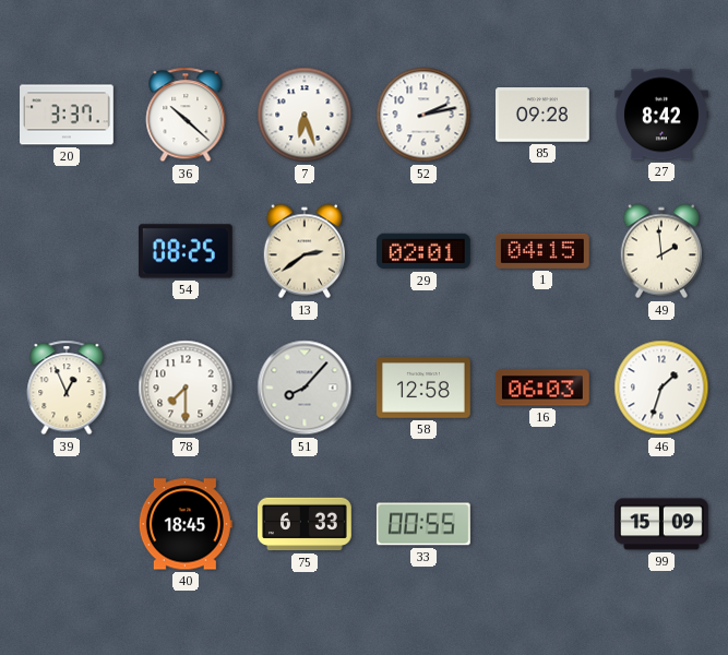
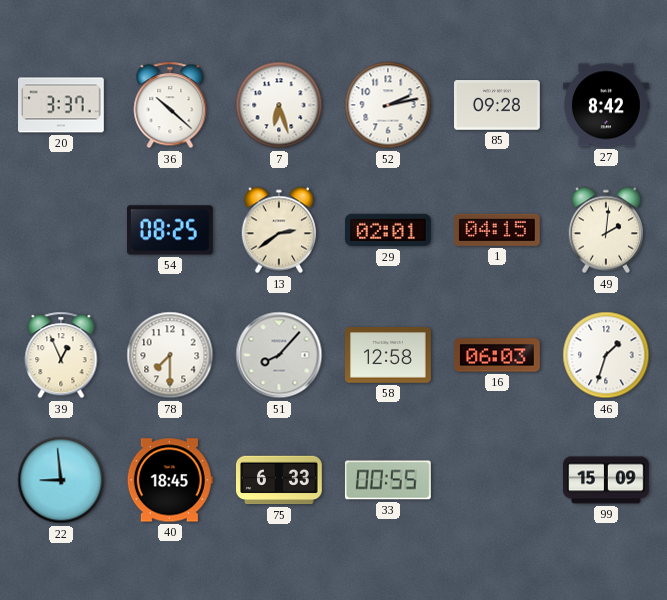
49: 1:59 -> 2:01 (606, 230)
22: none -> 8:59 (61, 480)
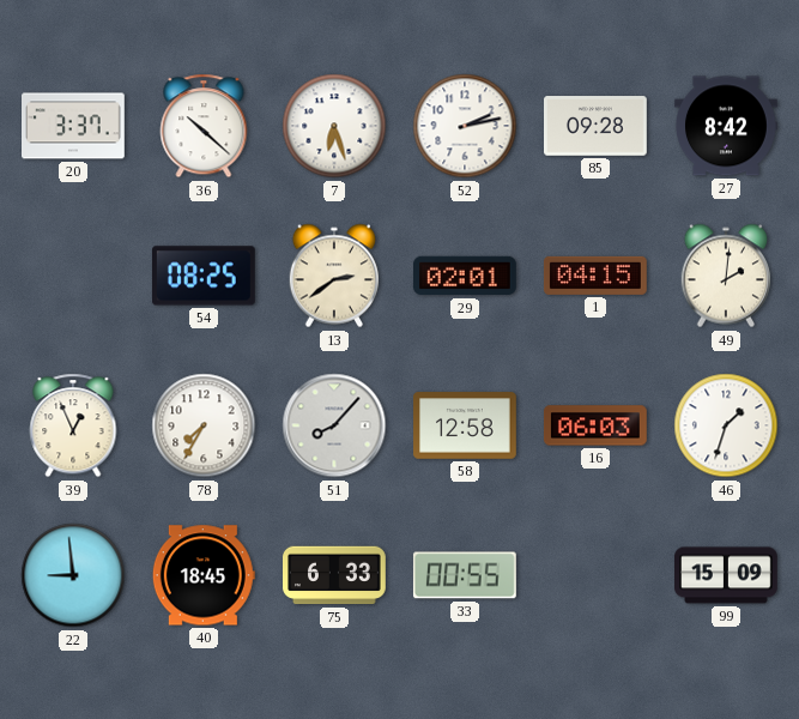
78: 7:30 -> 7:35 (204, 425)
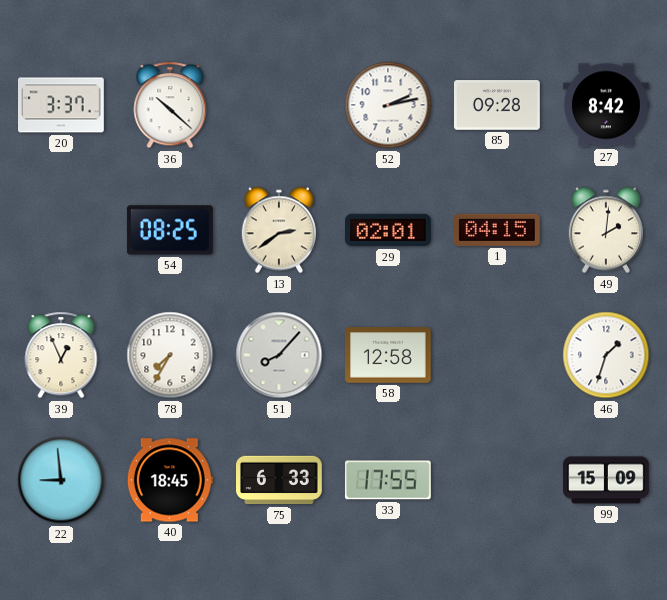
7: 6:27 -> none (334, 126)
16: 06:03 -> none (595, 425)
33: 00:55 -> 17:55 (388, 480)
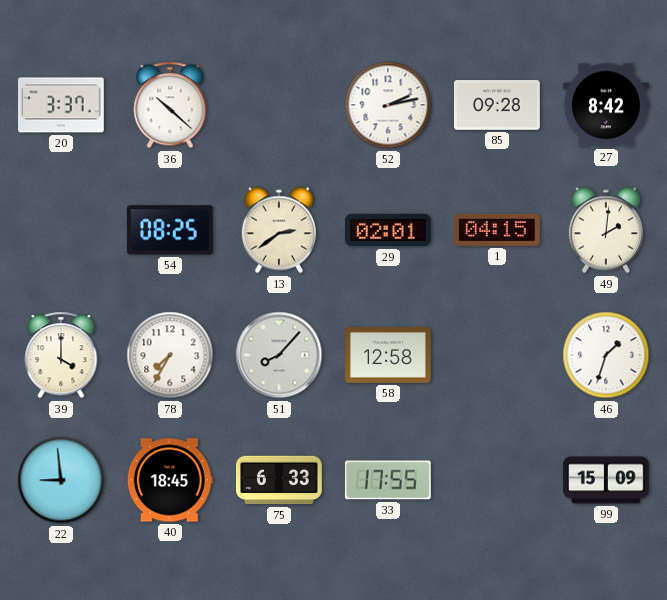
39: 12:56 -> 4:00 (61, 355)
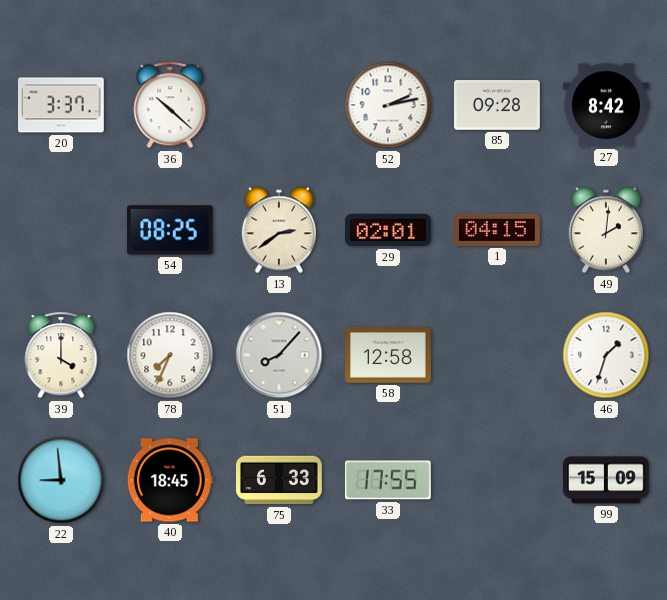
78: 7:35 -> 7:34 (170, 355)
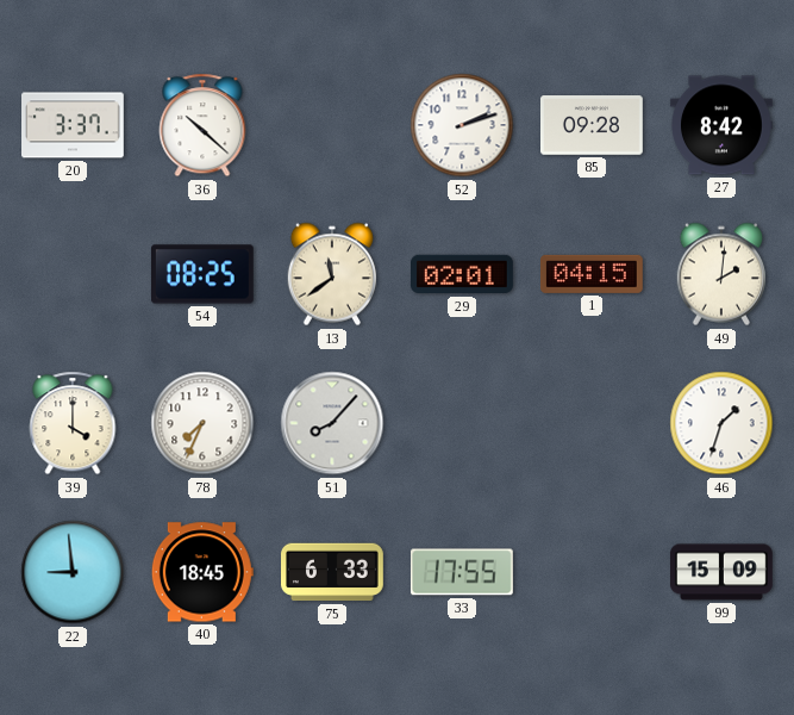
52: 2:13 -> 2:12 (462, 125)
13: 2:39 -> 11:39 (332, 274)
58: 12:58 -> none (389, 355)
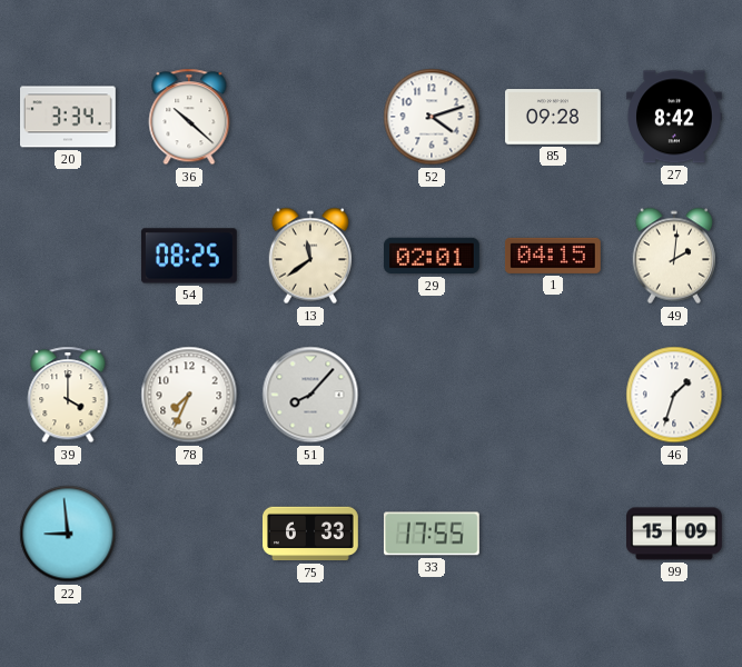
20: 3:37 -> 3:34 (69, 117)
52: 2:12 -> 4:12 (432, 117)
40: 18:45 -> none (202, 572)
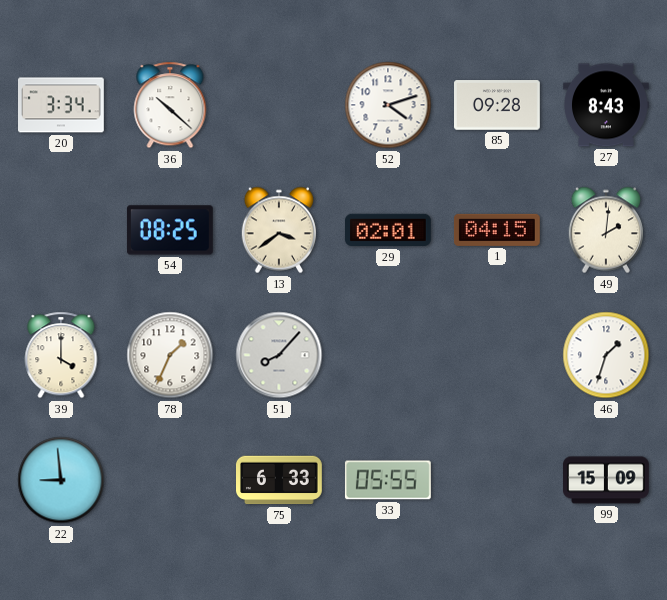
27: 8:42 -> 8:43 (607, 105)
13: 11:39 -> 3:39 (279, 230)
78: 7:34 -> 1:34 (170, 355)
33: 17:55 -> 05:55 (388, 480)
